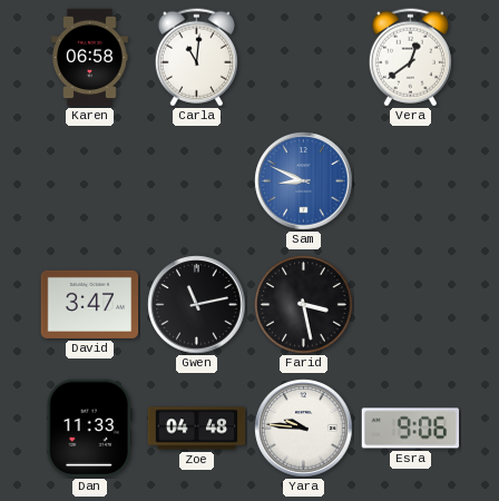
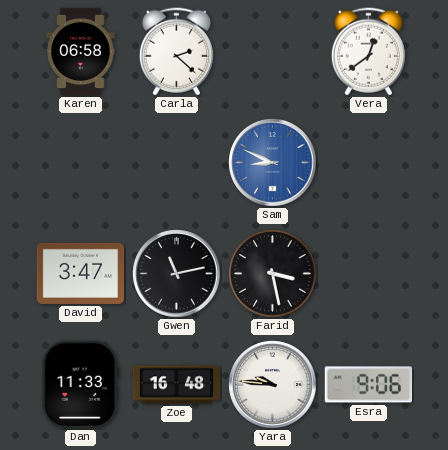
Carla: 11:01 -> 2:22 (176, 52)
Zoe: 04:48 -> 16:48 (177, 385)
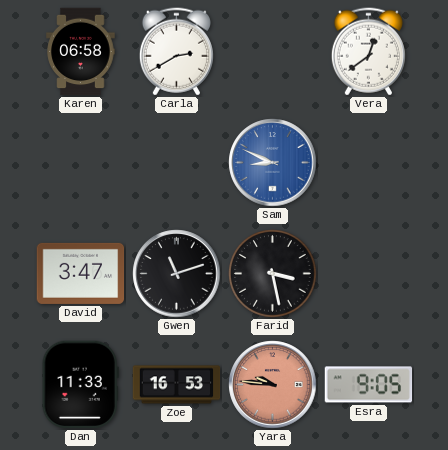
Carla: 2:22 -> 2:40 (176, 52)
Gwen: 11:13 -> 11:12 (177, 274)
Zoe: 16:48 -> 16:53 (177, 385)
Yara dial: white -> salmon (273, 385)
Esra: 9:06 -> 9:05 (369, 385)
